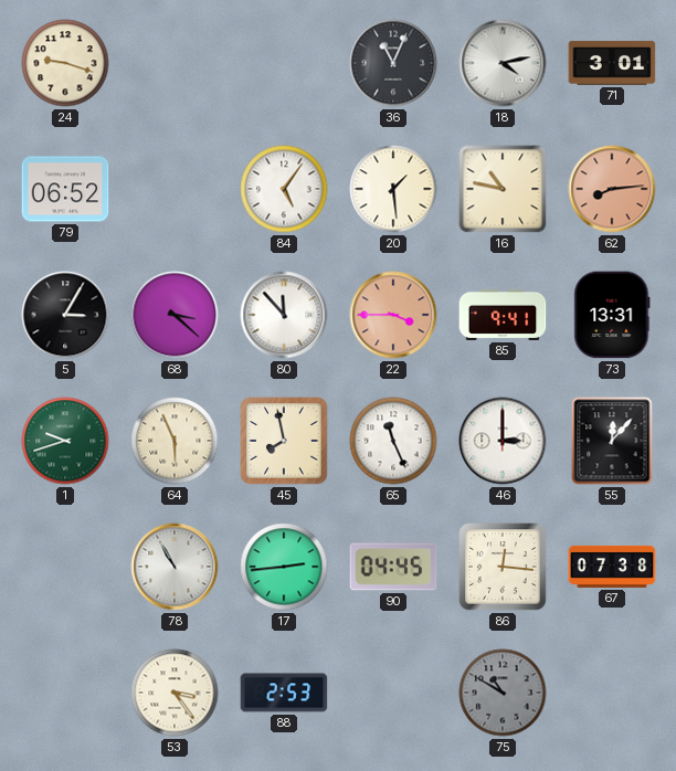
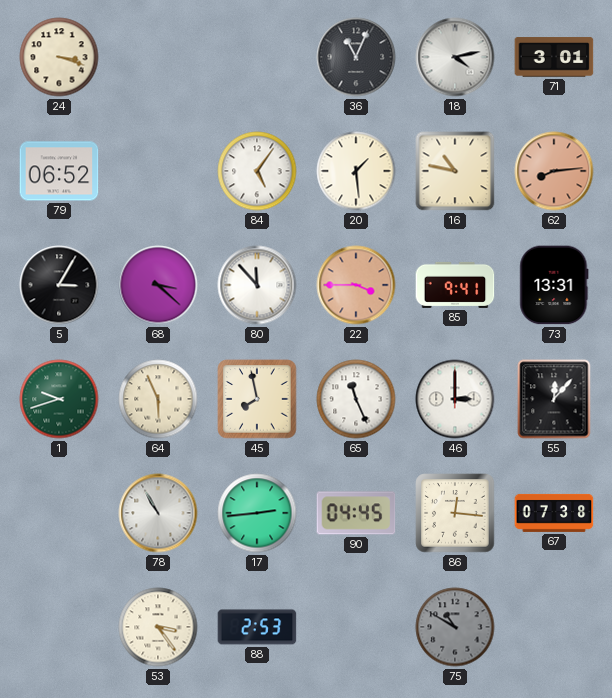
24: 9:18 -> 3:18 (59, 57)
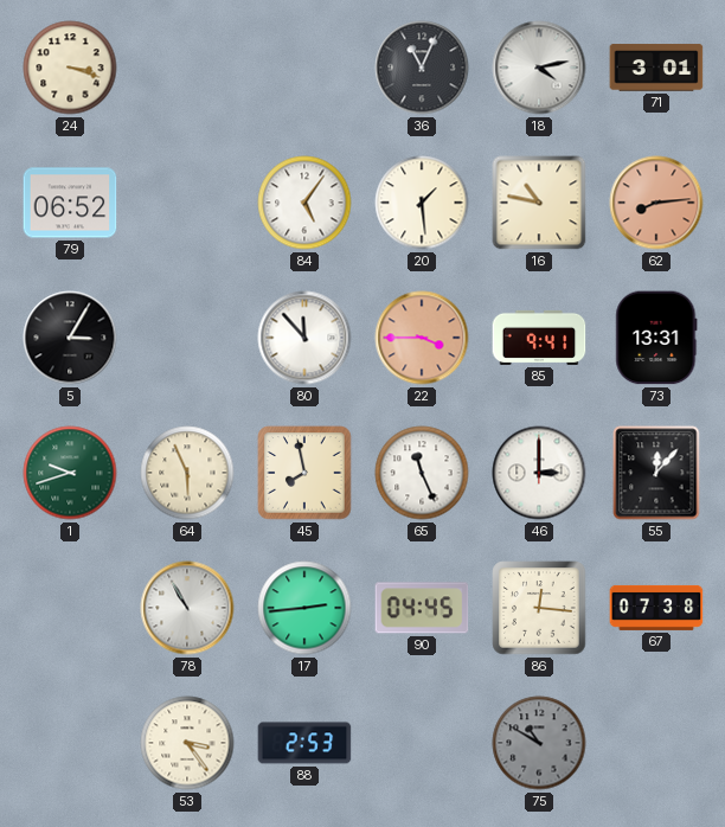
68: 3:22 -> none (158, 285)
